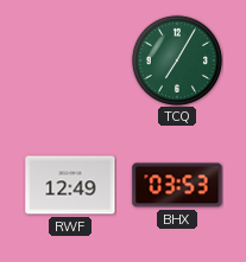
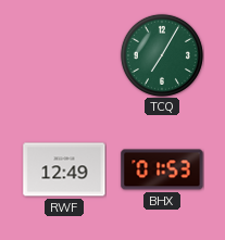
BHX: 03:53 -> 01:53 (162, 169)
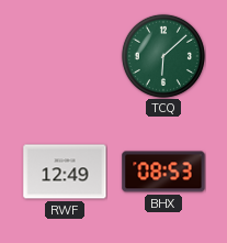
TCQ: 7:05 -> 6:08 (163, 56)
BHX: 01:53 -> 08:53 (163, 172)
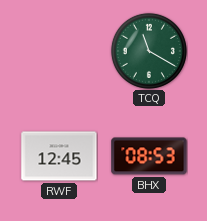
TCQ: 6:08 -> 11:20 (149, 51)
RWF: 12:49 -> 12:45 (59, 156)
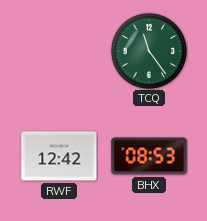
TCQ: 11:20 -> 11:24 (149, 51)
RWF: 12:45 -> 12:42 (59, 156)
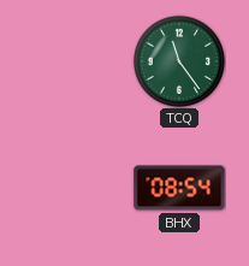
RWF: 12:42 -> none (59, 156)
BHX: 08:53 -> 08:54 (179, 188)
